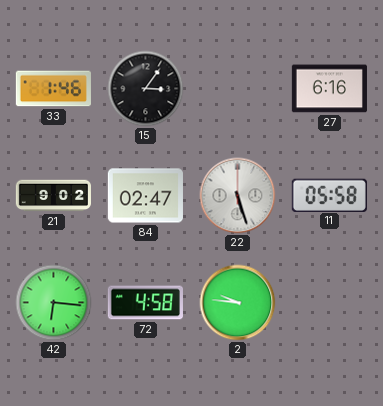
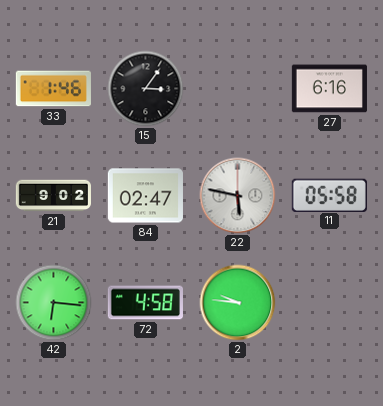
22: 5:27 -> 5:47 (238, 196)
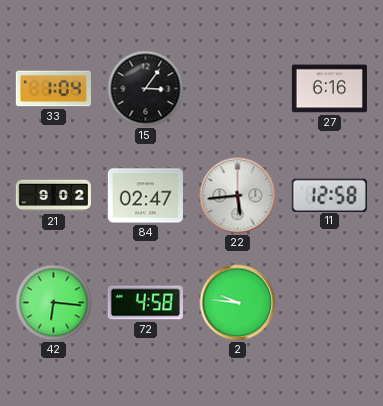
33: 1:46 -> 1:04 (53, 89)
22: 5:47 -> 5:44 (238, 196)
11: 05:58 -> 12:58 (329, 195)
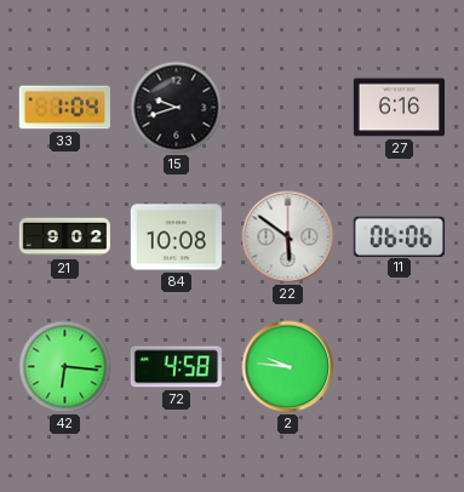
15: 3:06 -> 9:42 (177, 108)
84: 02:47 -> 10:08 (176, 238)
22: 5:44 -> 5:51 (288, 238)
11: 12:58 -> 06:06 (399, 236)
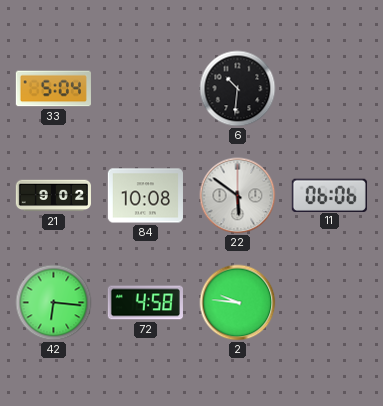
33: 1:04 -> 5:04 (53, 89)
15: 9:42 -> none (177, 108)
6: none -> 10:31 (238, 89)
27: 6:16 -> none (399, 108)
